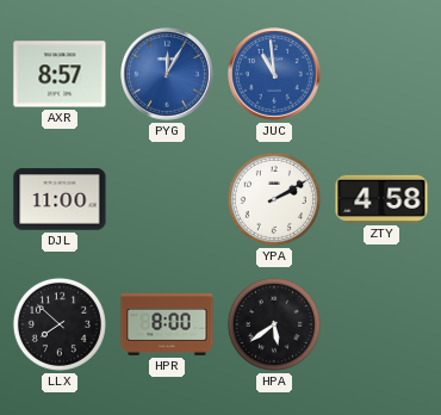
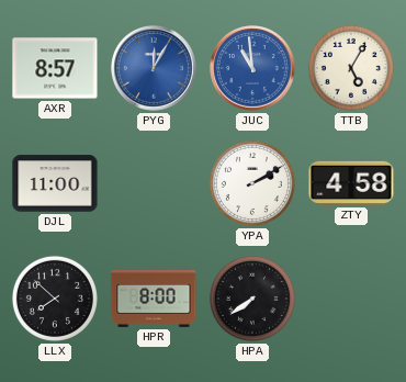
TTB: none -> 5:05 (351, 68)
HPA: 5:39 -> 7:39 (252, 299)
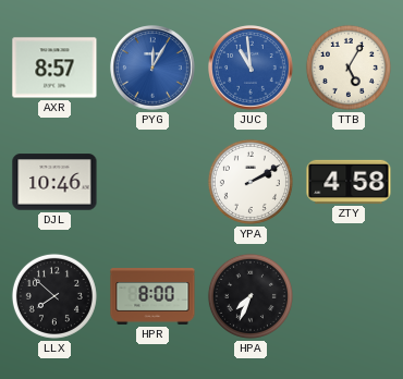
DJL: 11:00 -> 10:46 (54, 182)
HPA: 7:39 -> 7:34 (251, 296)
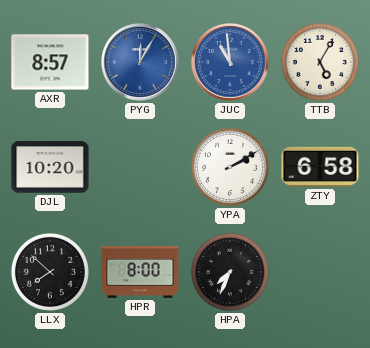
DJL: 10:46 -> 10:20 (50, 167)
ZTY: 4:58 -> 6:58 (320, 167)
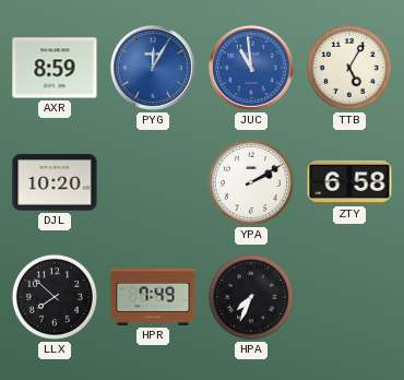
AXR: 8:57 -> 8:59 (55, 68)
HPR: 8:00 -> 7:49 (153, 298)
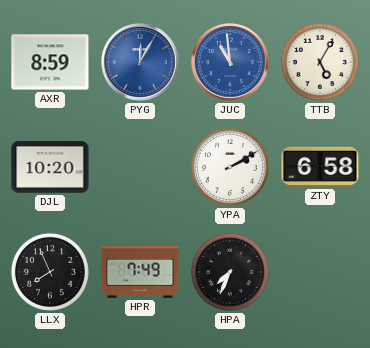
LLX: 7:52 -> 7:56 (50, 272)
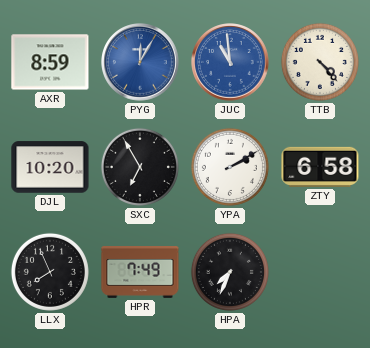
TTB: 5:05 -> 4:23 (320, 62)
SXC: none -> 6:55 (140, 167)
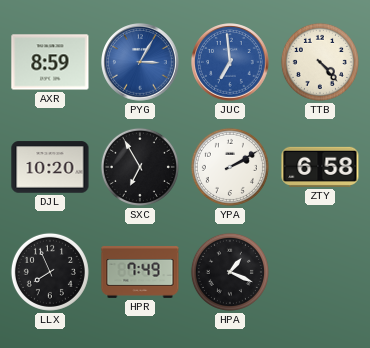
PYG: 12:05 -> 3:05 (140, 62)
JUC: 10:59 -> 6:59 (230, 62)
HPA: 7:34 -> 1:19 (230, 272)
